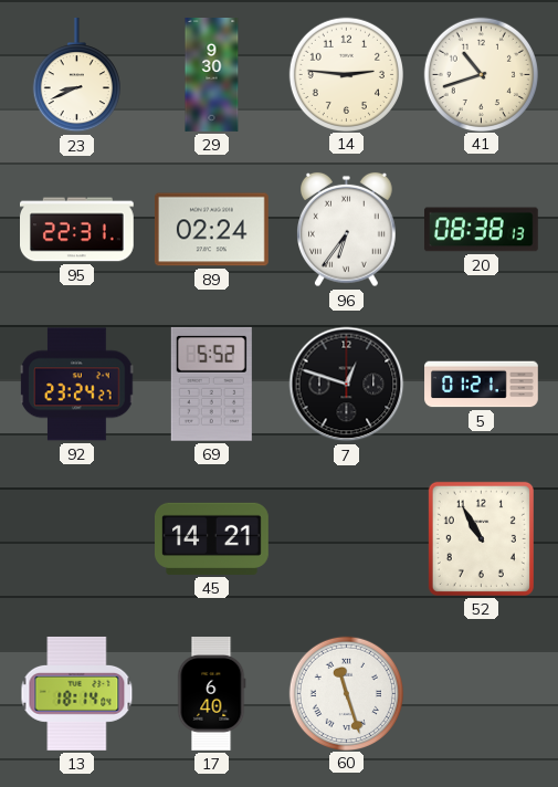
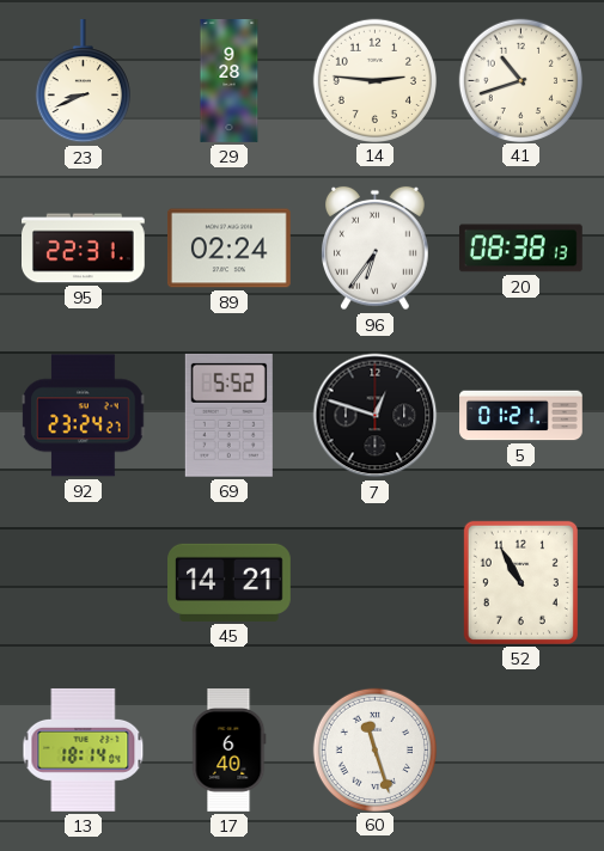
29: 9:30 -> 9:28 (230, 81)
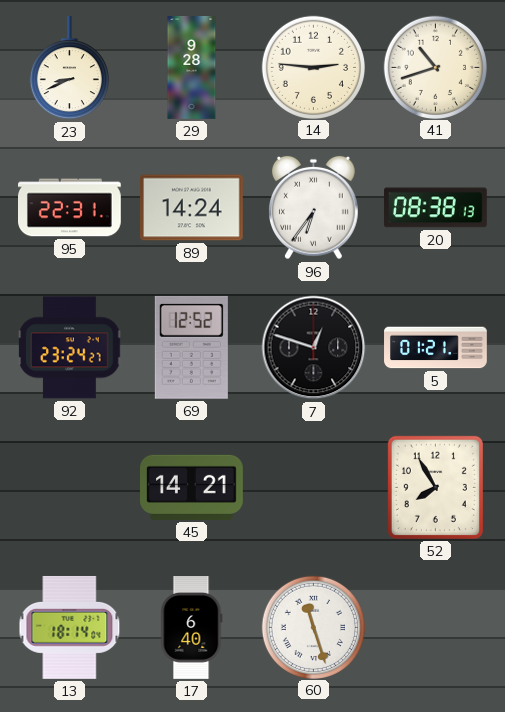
89: 02:24 -> 14:24 (191, 208)
69: 5:52 -> 12:52 (191, 347)
52: 10:55 -> 7:55 (435, 487)
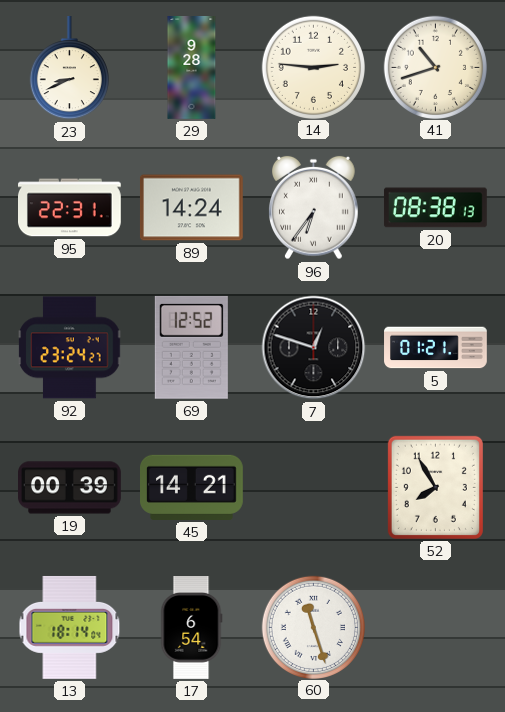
19: none -> 00:39 (70, 488)
17: 6:40 -> 6:54 (192, 628)
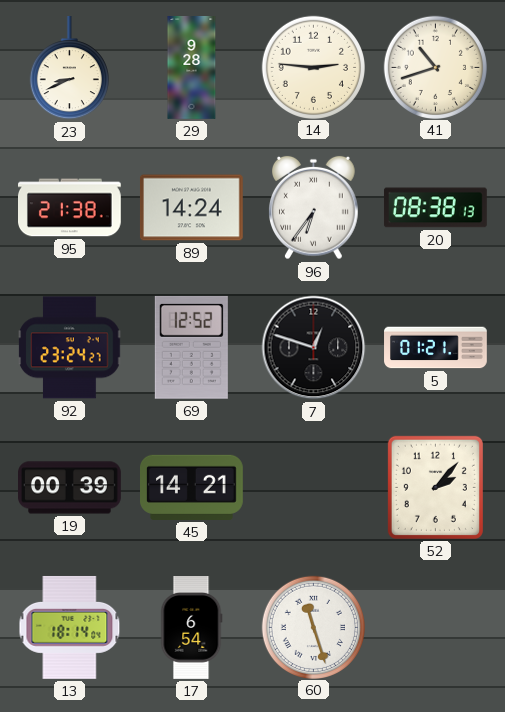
95: 22:31 -> 21:38 (70, 208)
52: 7:55 -> 2:07 (435, 487)
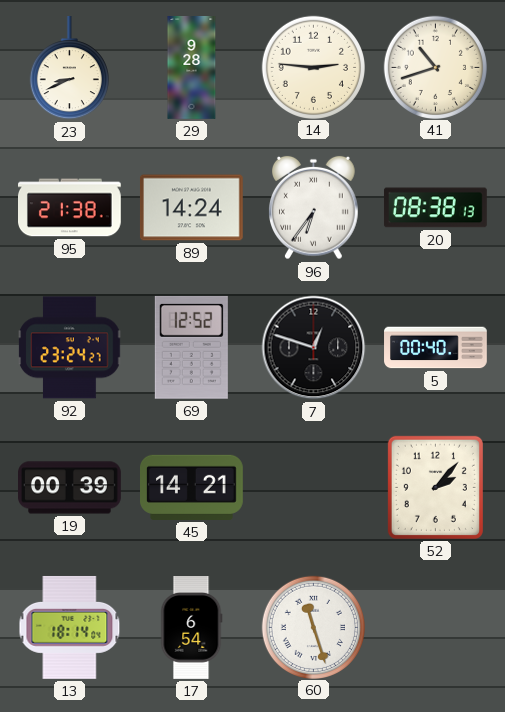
5: 01:21 -> 00:40 (436, 348)
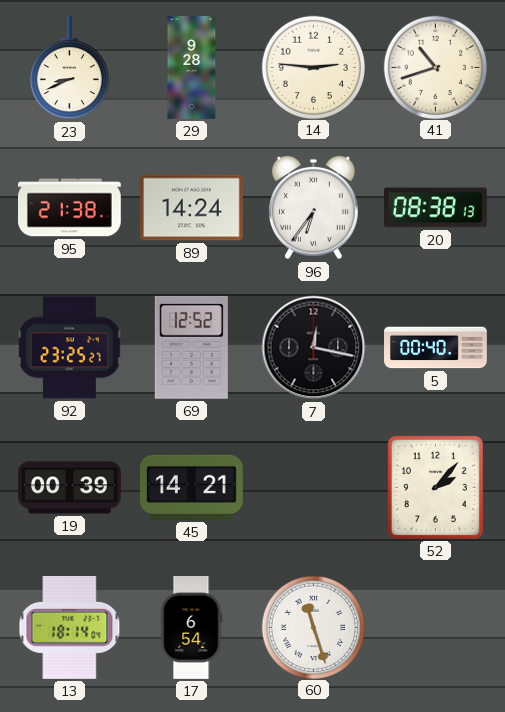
92: 23:24 -> 23:25 (70, 348)
7: 12:48 -> 12:17 (314, 348)
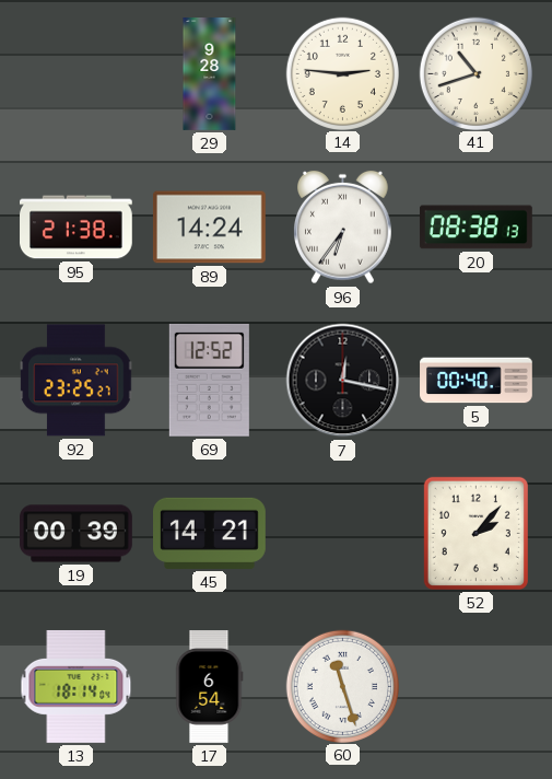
23: 8:41 -> none (69, 69)
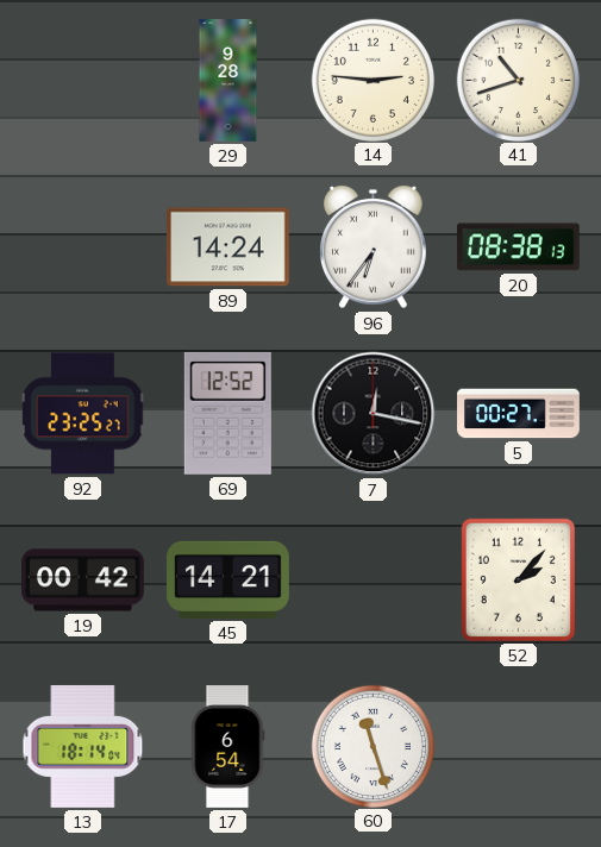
95: 21:38 -> none (77, 228)
5: 00:40 -> 00:27 (519, 414)
19: 00:39 -> 00:42 (83, 581)
